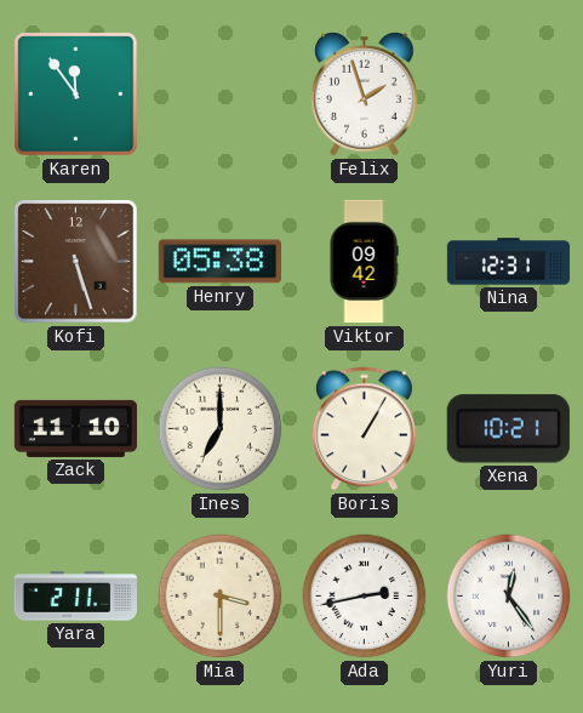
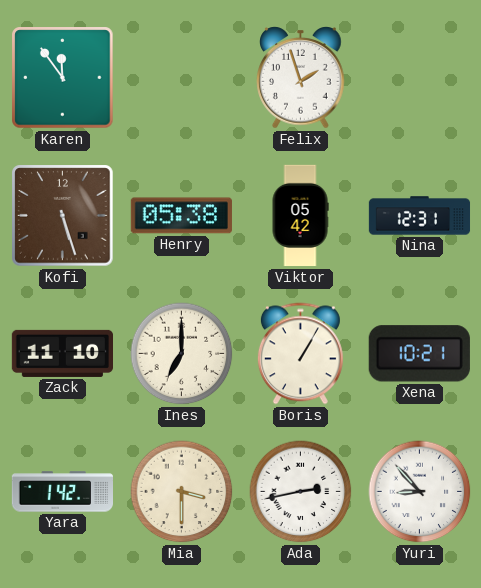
Viktor: 09:42 -> 05:42 (300, 216)
Yara: 2:11 -> 1:42 (62, 492)
Yuri: 12:24 -> 8:53 (420, 492)
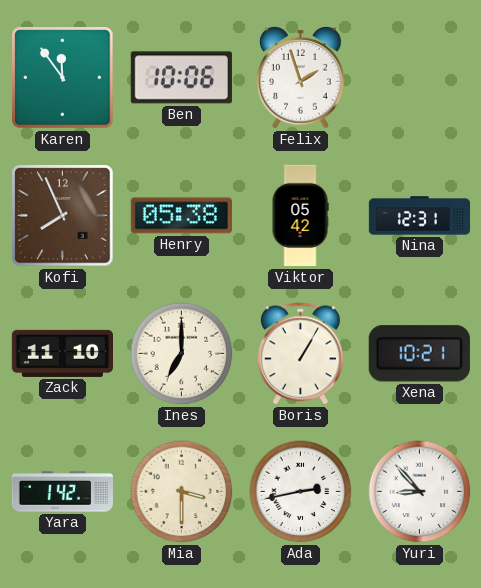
Ben: none -> 10:06 (181, 78)
Kofi: 5:27 -> 7:56 (63, 216)
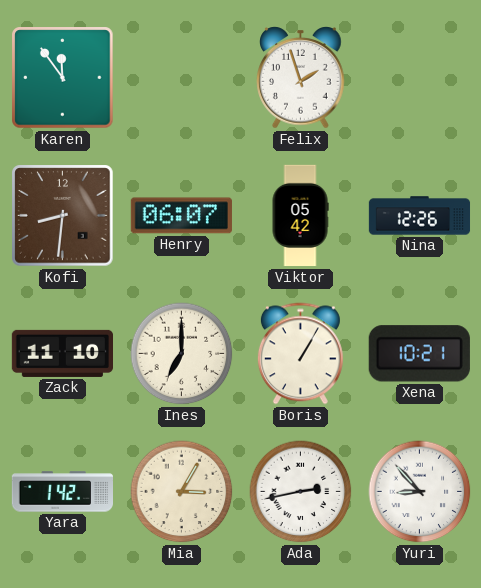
Ben: 10:06 -> none (181, 78)
Kofi: 7:56 -> 8:31 (63, 216)
Henry: 05:38 -> 06:07 (181, 216)
Nina: 12:31 -> 12:26 (420, 216)
Mia: 3:30 -> 3:05 (182, 492)
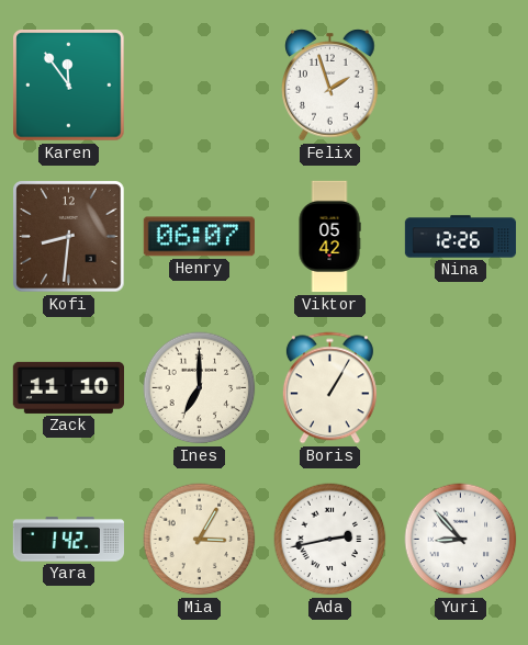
Xena: 10:21 -> none (419, 354)
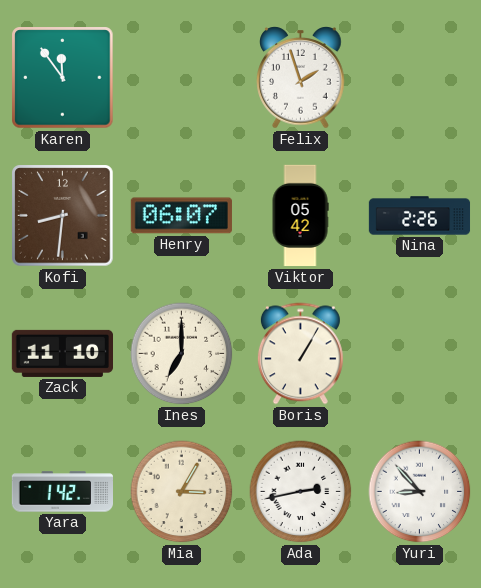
Nina: 12:26 -> 2:26 (420, 216)
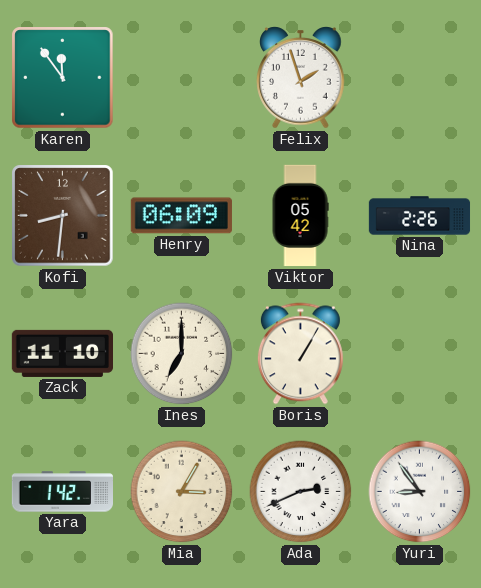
Henry: 06:07 -> 06:09 (181, 216)
Ada: 2:43 -> 2:41 (301, 492)
Yuri: 8:53 -> 8:54 (420, 492)
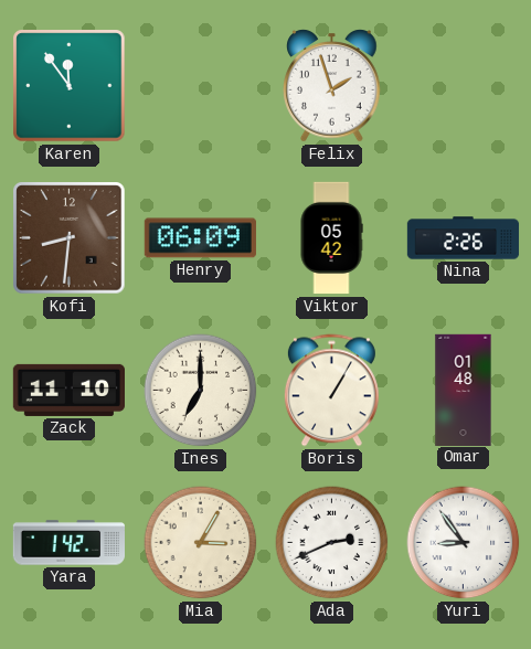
Omar: none -> 01:48 (464, 390)
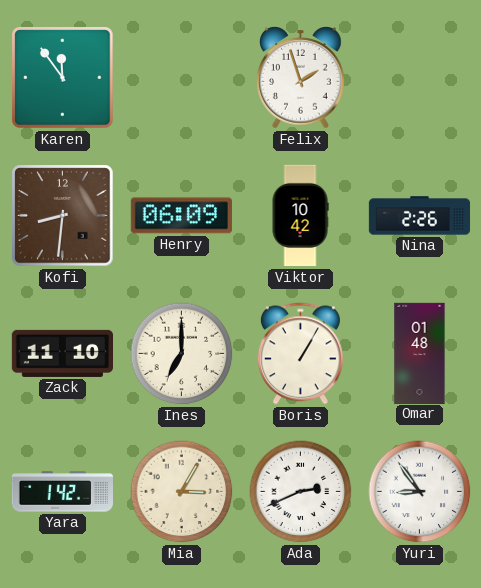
Viktor: 05:42 -> 10:42 (300, 216)
